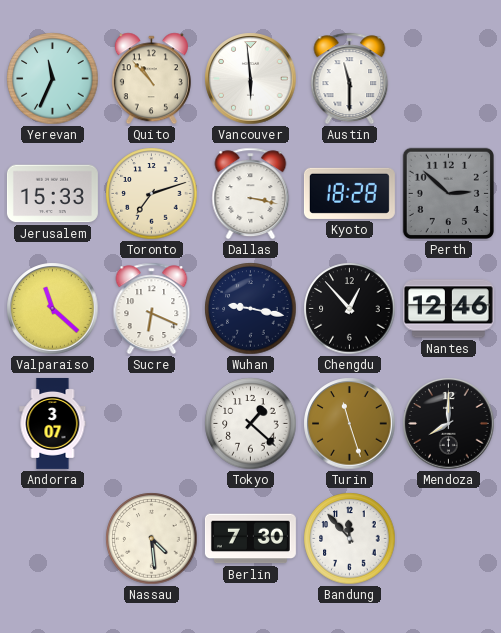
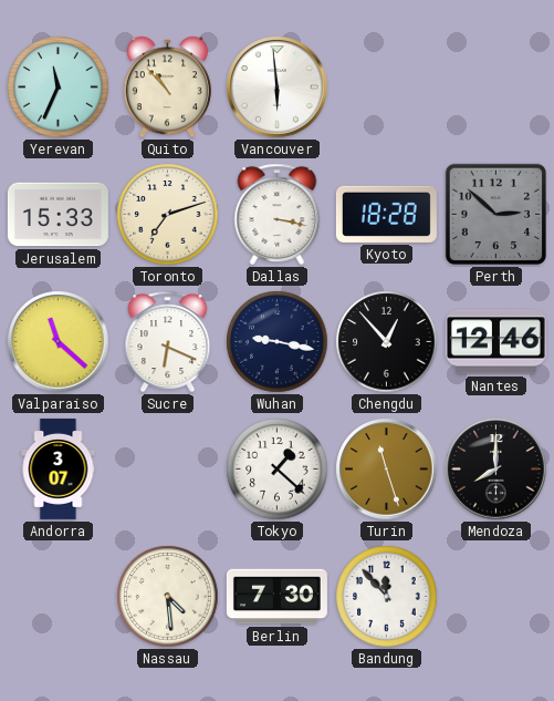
Austin: 11:30 -> none (350, 79)
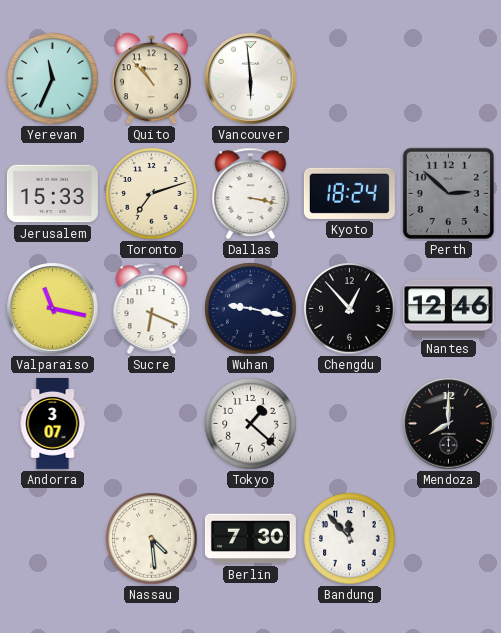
Kyoto: 18:28 -> 18:24 (349, 193)
Valparaiso: 11:22 -> 11:17 (53, 309)
Turin: 11:27 -> none (387, 470)
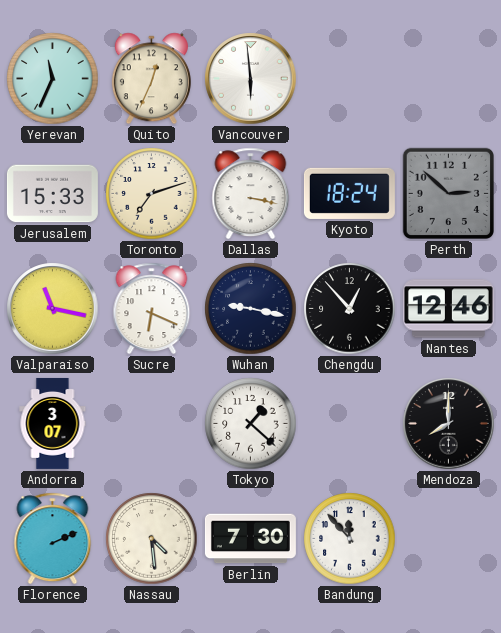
Quito: 10:53 -> 12:34 (151, 79)
Florence: none -> 2:11 (53, 539)
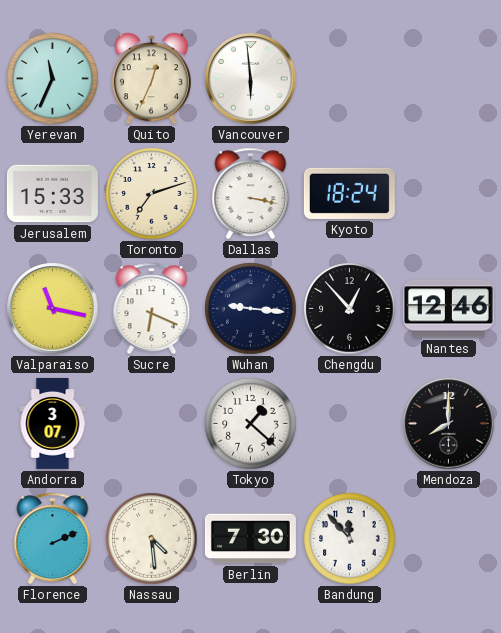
Perth: 2:52 -> none (448, 193)
Wuhan: 9:17 -> 9:16 (251, 309)
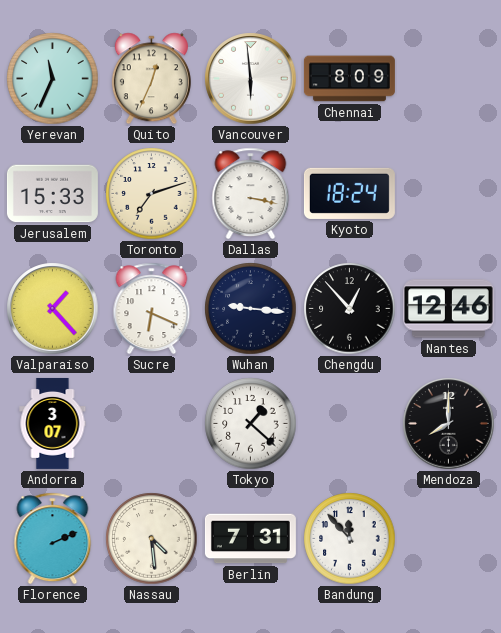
Chennai: none -> 8:09 (349, 79)
Valparaiso: 11:17 -> 1:23 (53, 309)
Berlin: 7:30 -> 7:31 (250, 539)
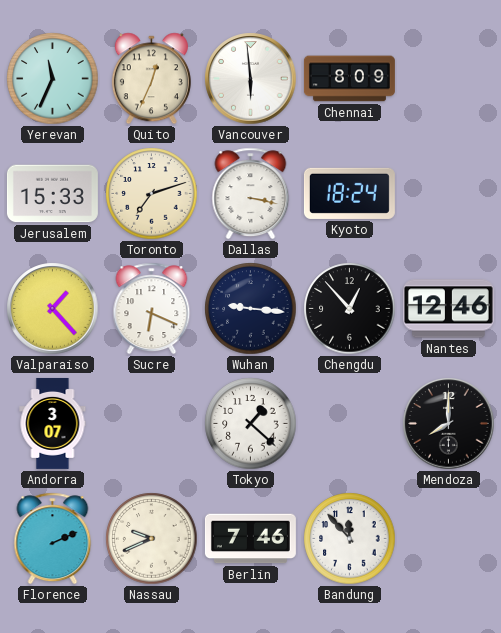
Nassau: 4:29 -> 9:41 (152, 539)
Berlin: 7:31 -> 7:46 (250, 539)
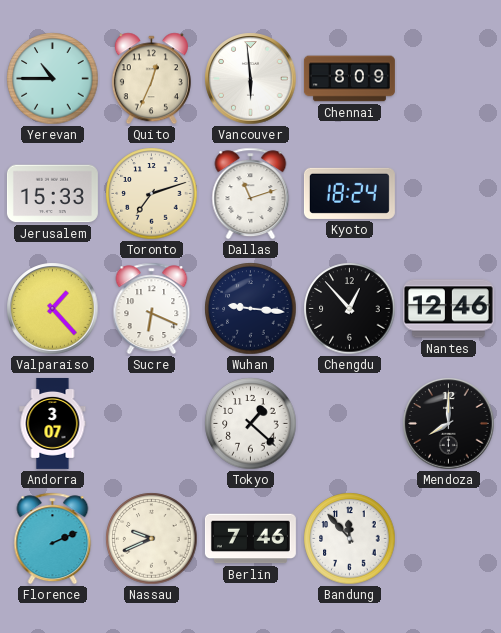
Yerevan: 11:34 -> 10:45 (53, 79)
Dallas: 3:17 -> 11:12 (251, 194)
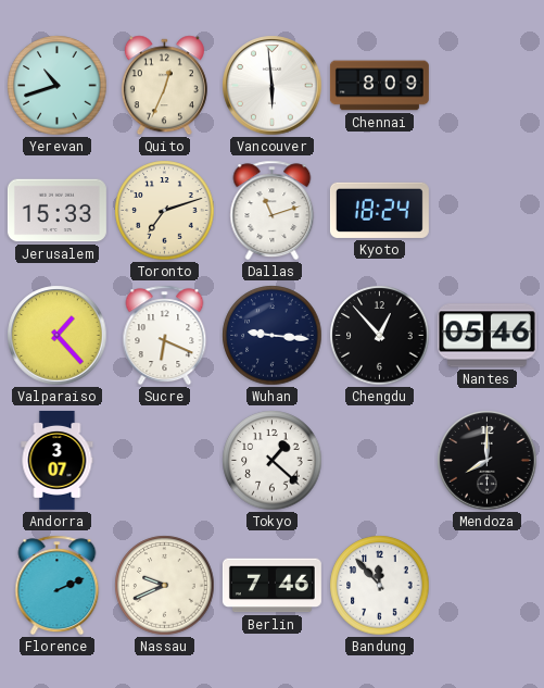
Yerevan: 10:45 -> 10:42 (58, 86)
Nantes: 12:46 -> 05:46 (486, 336)
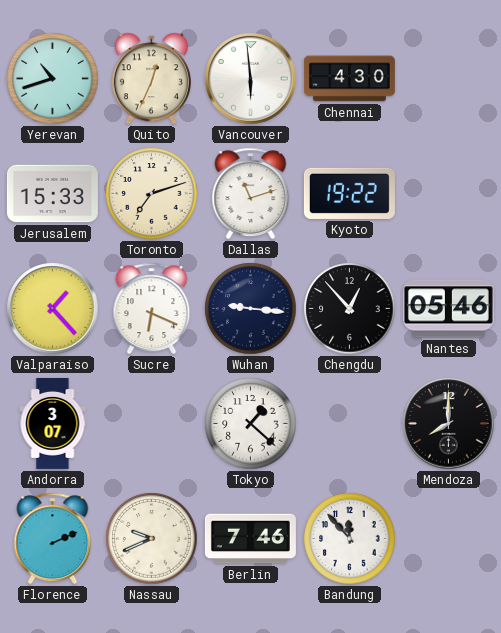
Chennai: 8:09 -> 4:30 (349, 79)
Kyoto: 18:24 -> 19:22 (349, 193)
